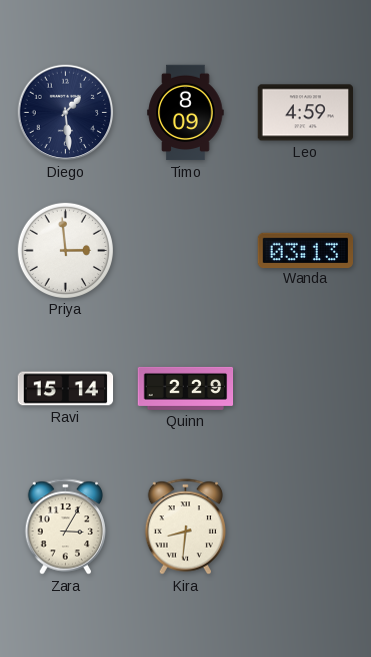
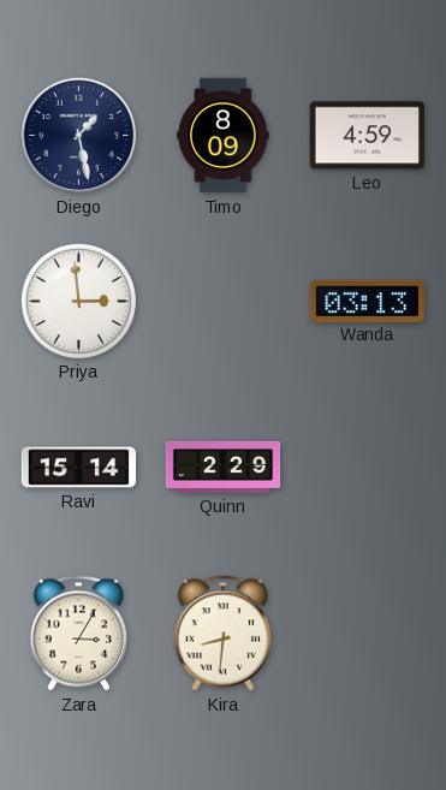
Diego: 1:29 -> 1:28 (79, 136)
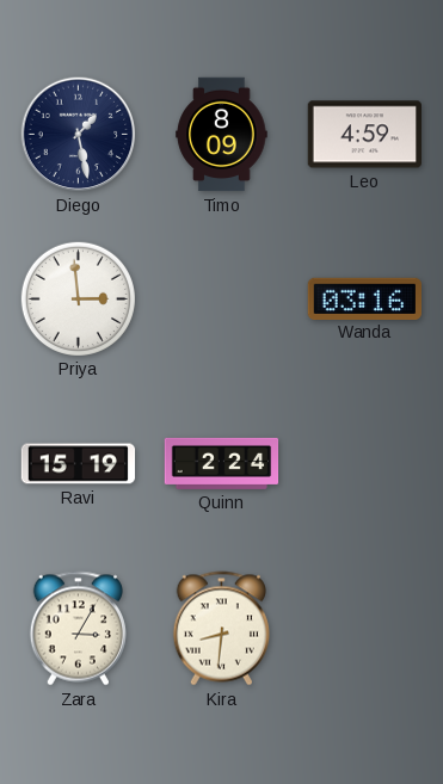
Wanda: 03:13 -> 03:16 (364, 298)
Ravi: 15:14 -> 15:19 (79, 464)
Quinn: 2:29 -> 2:24 (222, 463)
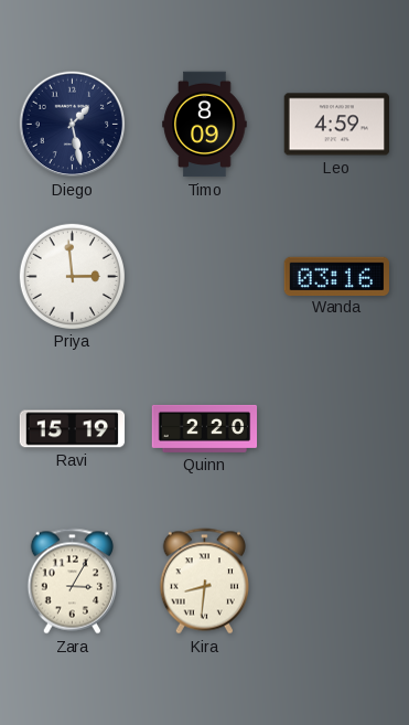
Quinn: 2:24 -> 2:20 (205, 428)
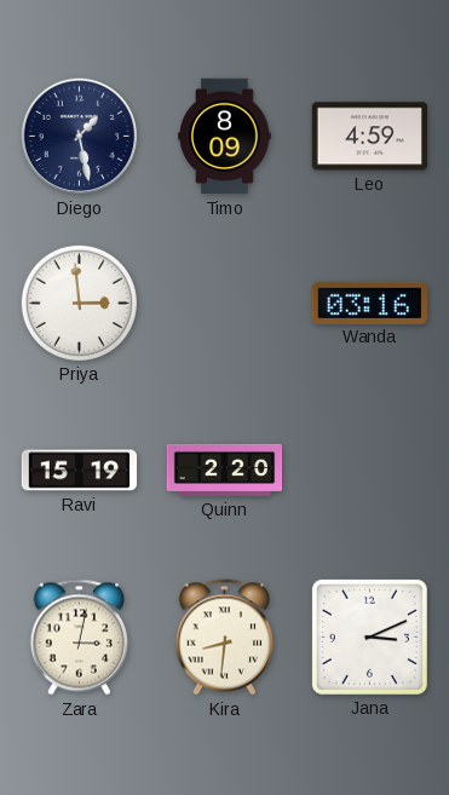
Zara: 3:05 -> 3:02 (79, 638)
Jana: none -> 3:11 (369, 636)
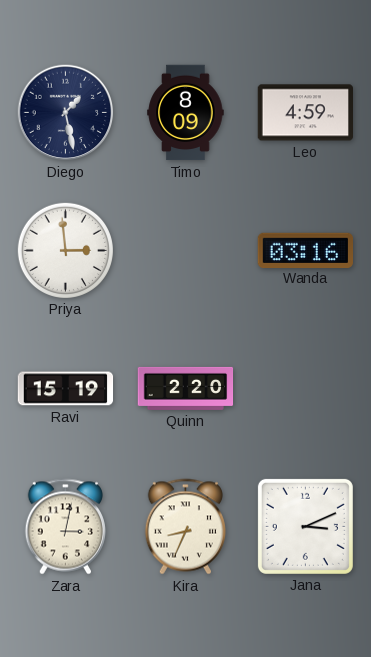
Kira: 8:31 -> 8:34 (185, 527)
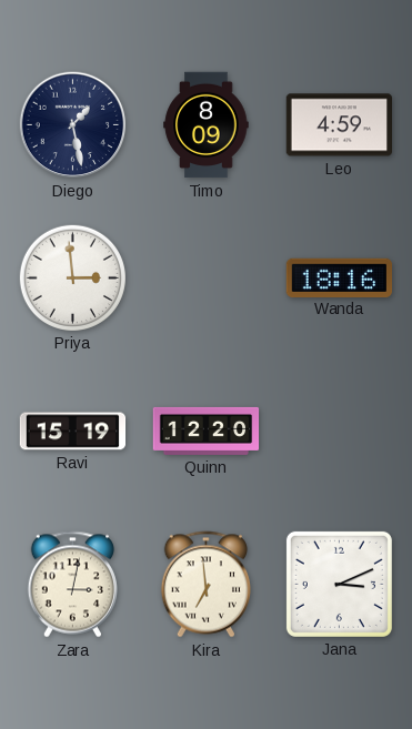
Wanda: 03:16 -> 18:16 (339, 277)
Quinn: 2:20 -> 12:20 (207, 431)
Kira: 8:34 -> 6:59 (205, 585)
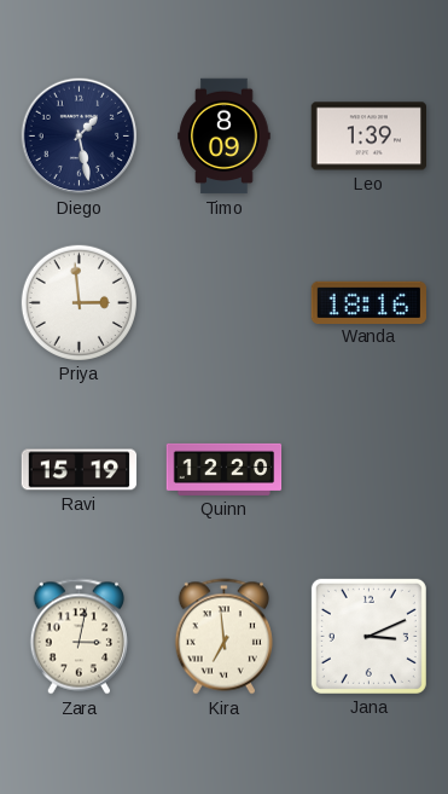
Leo: 4:59 -> 1:39 (368, 137)
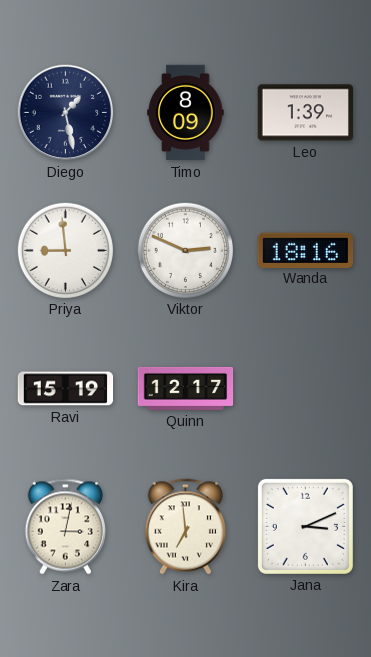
Priya: 2:59 -> 8:59 (65, 250)
Viktor: none -> 2:49 (185, 250)
Quinn: 12:20 -> 12:17 (186, 388)
